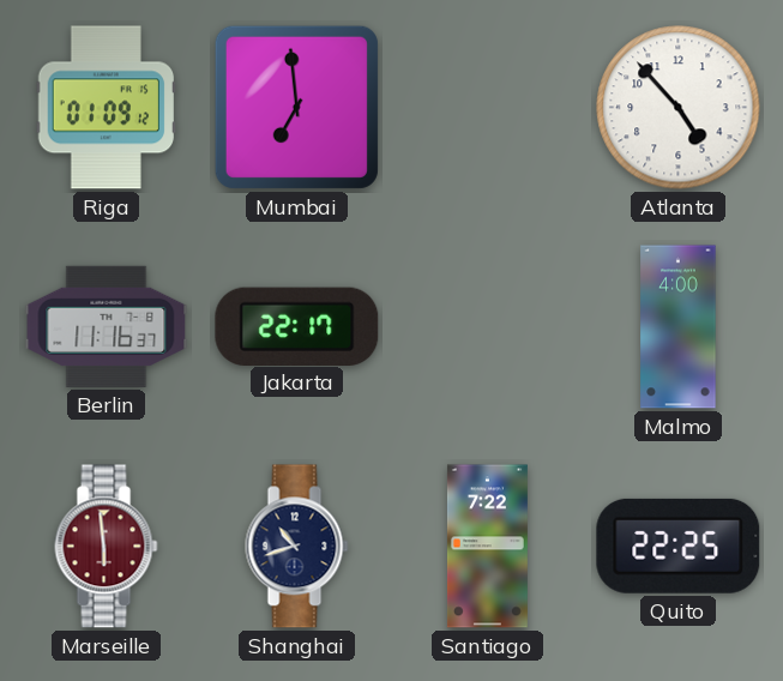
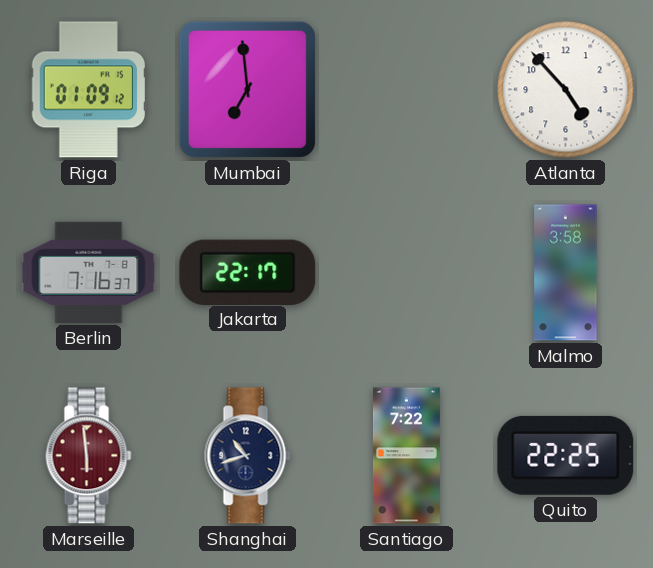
Berlin: 11:16 -> 7:16 (89, 272)
Malmo: 4:00 -> 3:58 (566, 273)
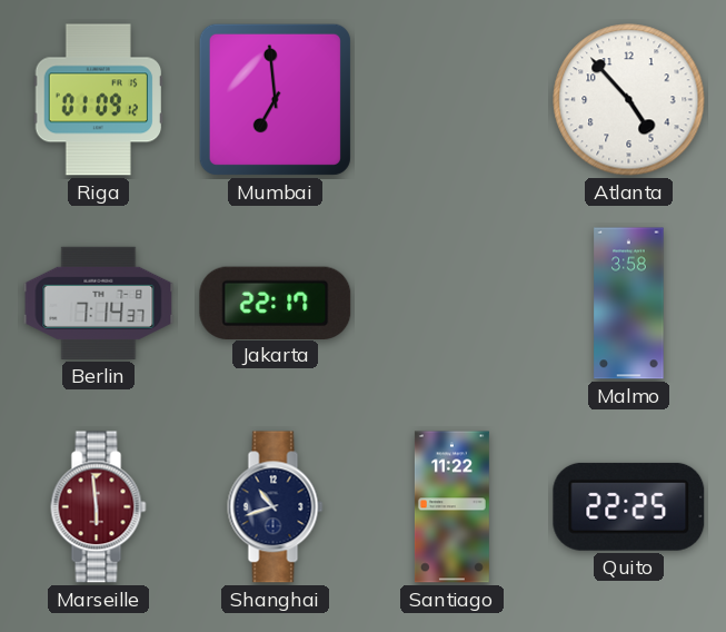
Berlin: 7:16 -> 7:14 (99, 303)
Santiago: 7:22 -> 11:22 (451, 507)
